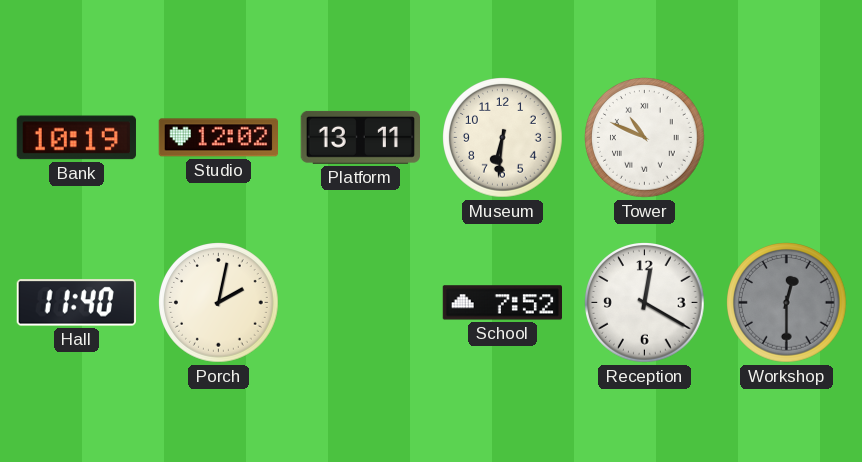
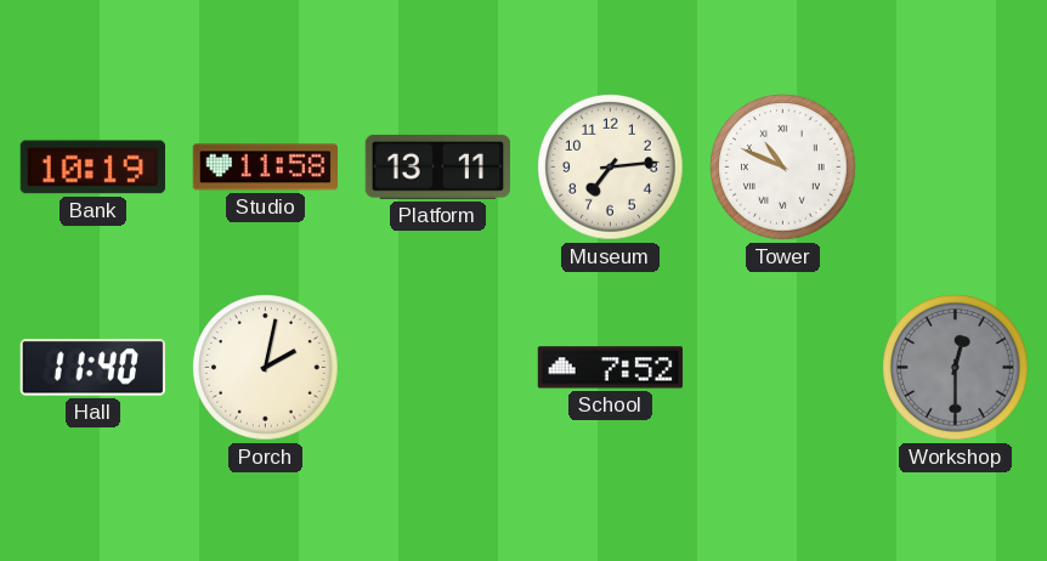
Studio: 12:02 -> 11:58 (265, 168)
Museum: 6:31 -> 7:14 (611, 168)
Reception: 12:20 -> none (645, 303)
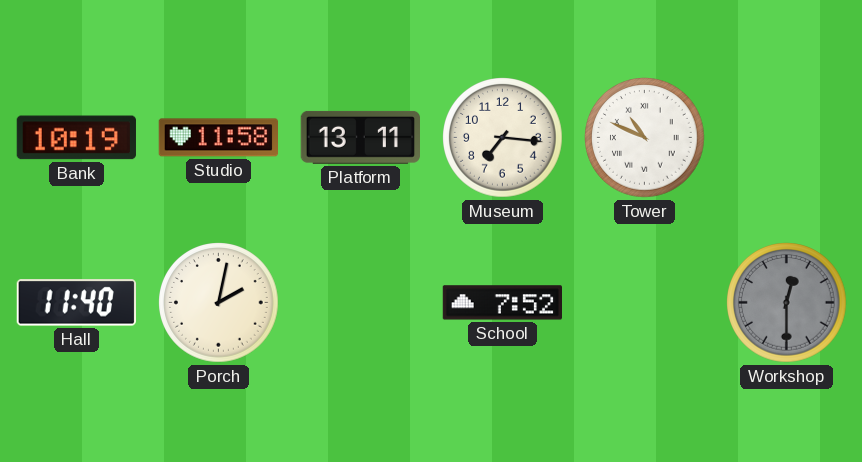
Museum: 7:14 -> 7:16 (503, 138)
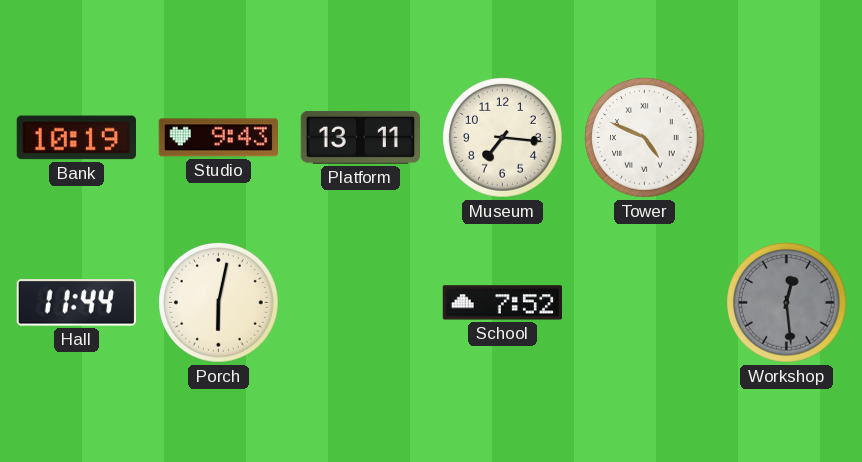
Studio: 11:58 -> 9:43 (218, 138)
Tower: 10:49 -> 4:49 (645, 138)
Hall: 11:40 -> 11:44 (76, 303)
Porch: 2:02 -> 6:02 (219, 303)
Workshop: 12:30 -> 12:29 (787, 303)
